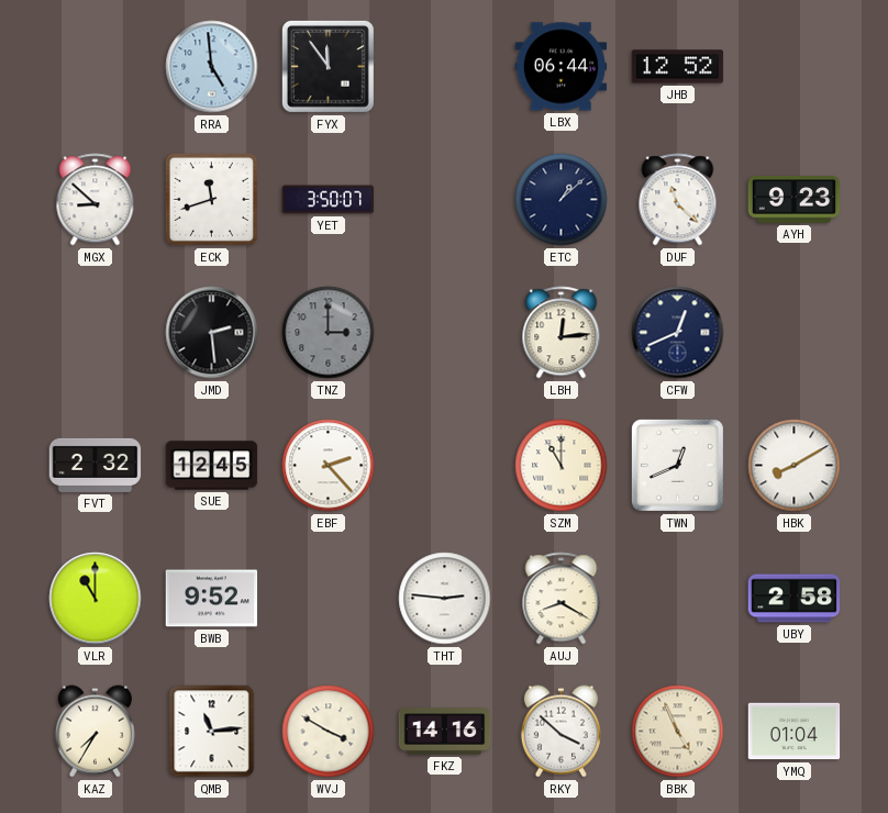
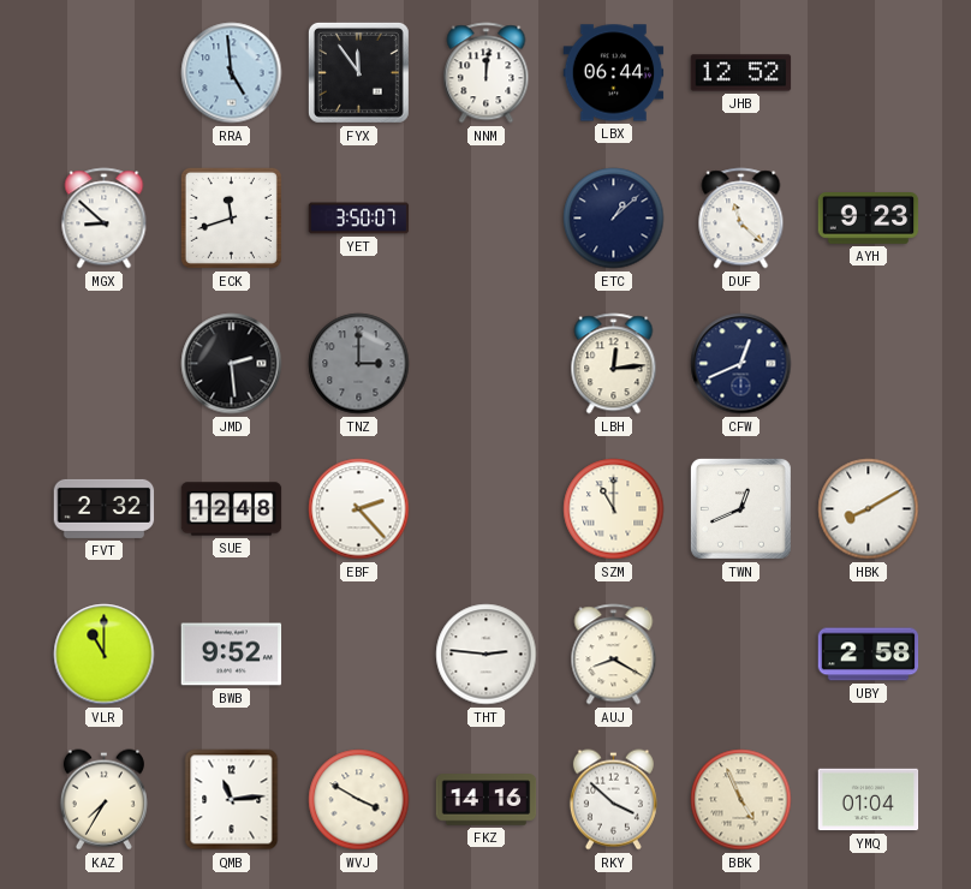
NNM: none -> 12:01 (487, 73)
SUE: 12:45 -> 12:48 (232, 509)
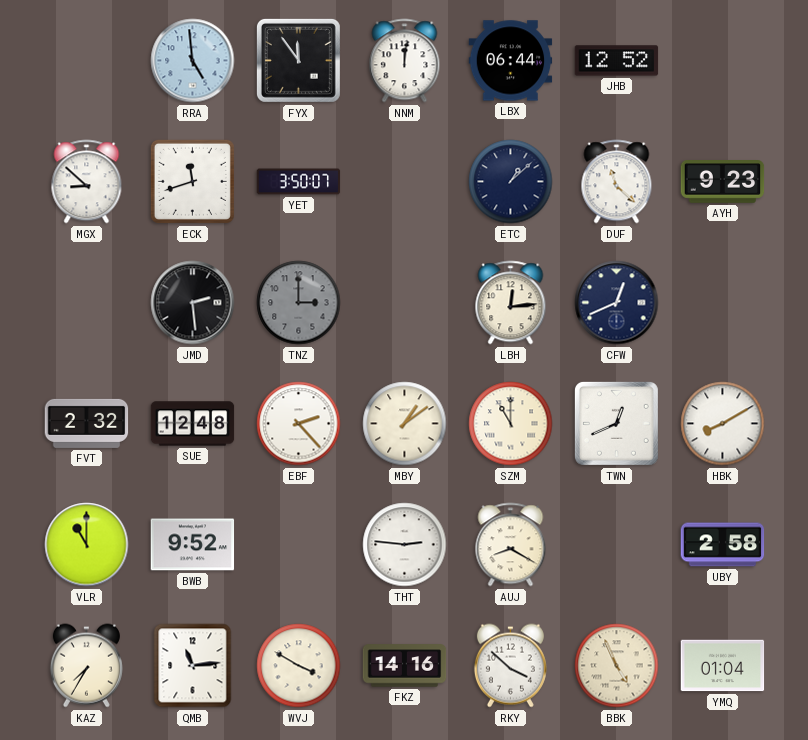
MBY: none -> 1:09 (405, 424)
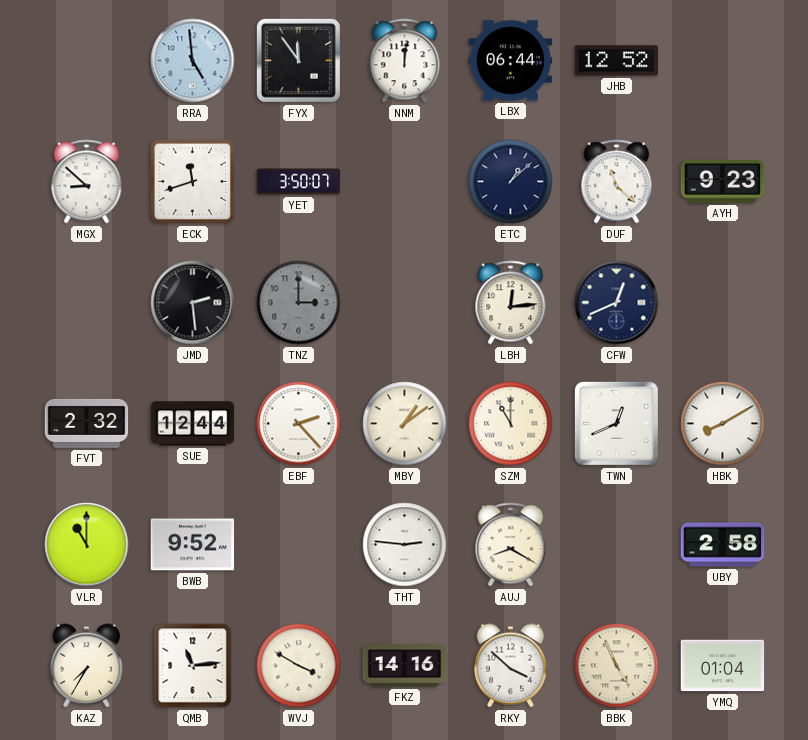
SUE: 12:48 -> 12:44 (193, 424)
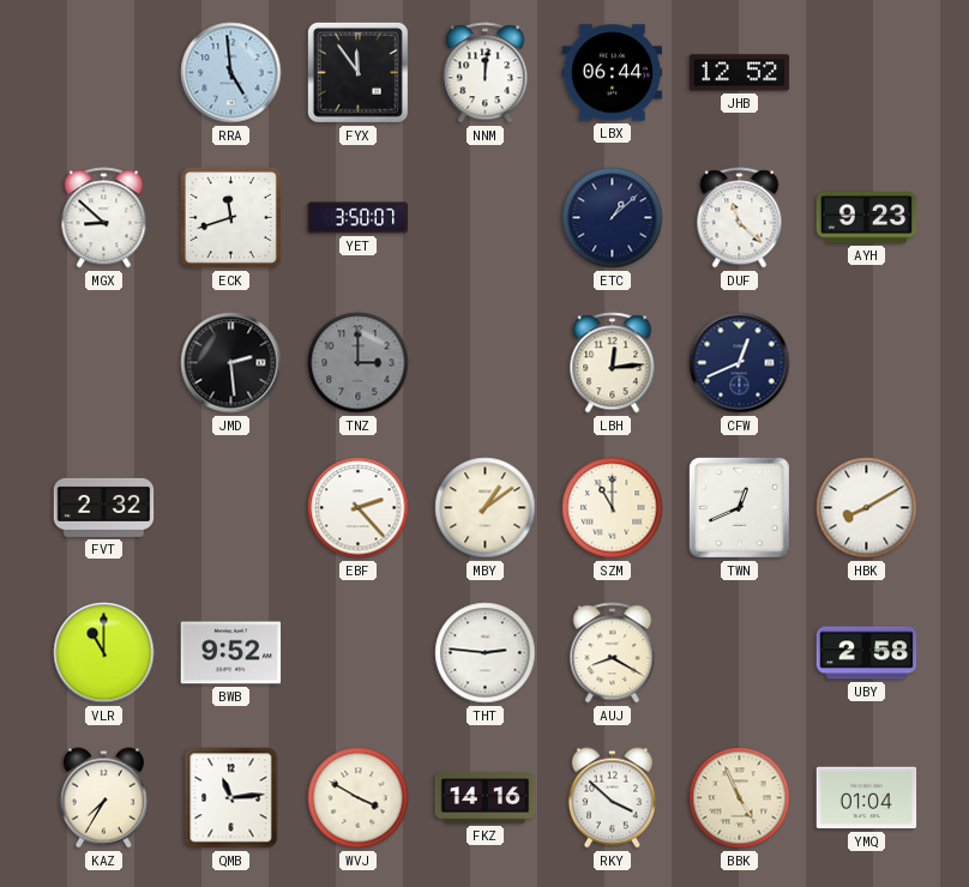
SUE: 12:44 -> none (193, 424)
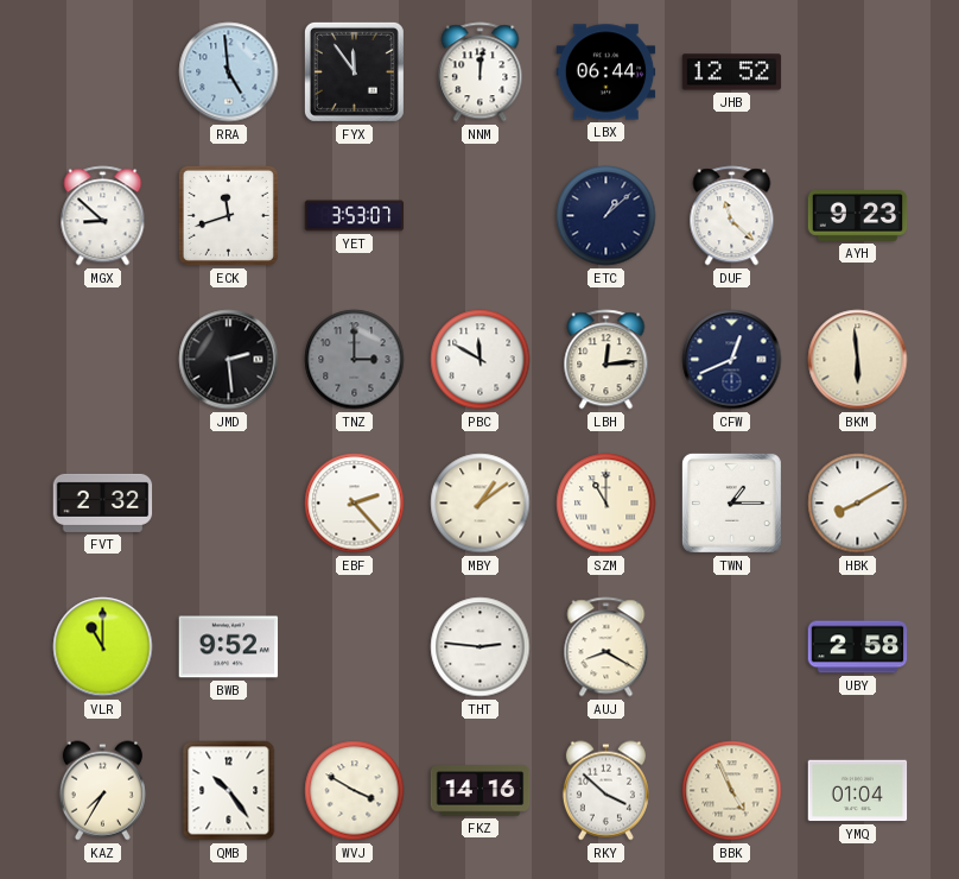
YET: 3:50 -> 3:53 (355, 216)
PBC: none -> 11:50 (481, 360)
BKM: none -> 5:59 (858, 360)
TWN: 12:41 -> 1:15 (731, 502)
QMB: 11:14 -> 10:24 (229, 791)
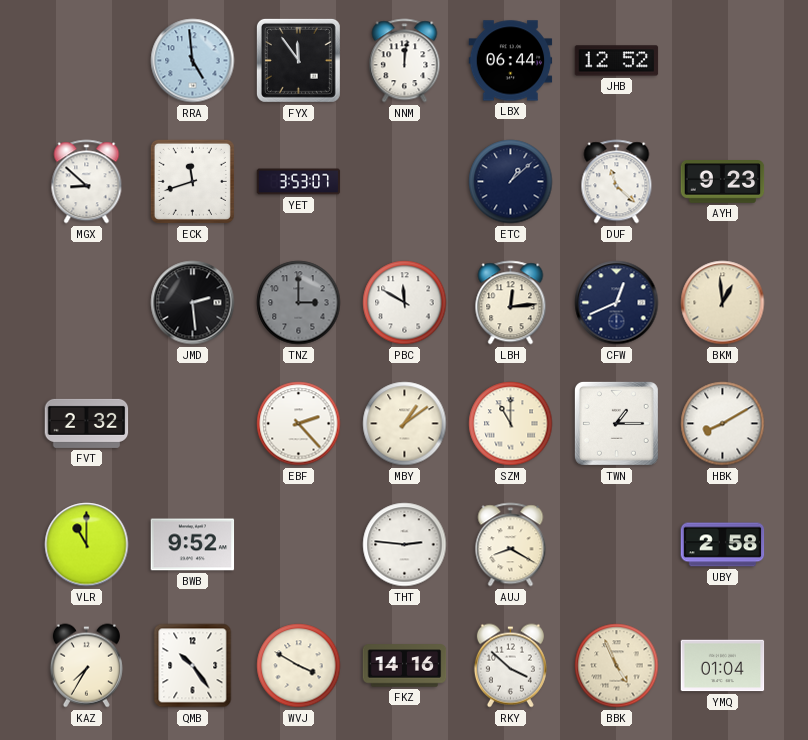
BKM: 5:59 -> 12:59 (723, 303)
